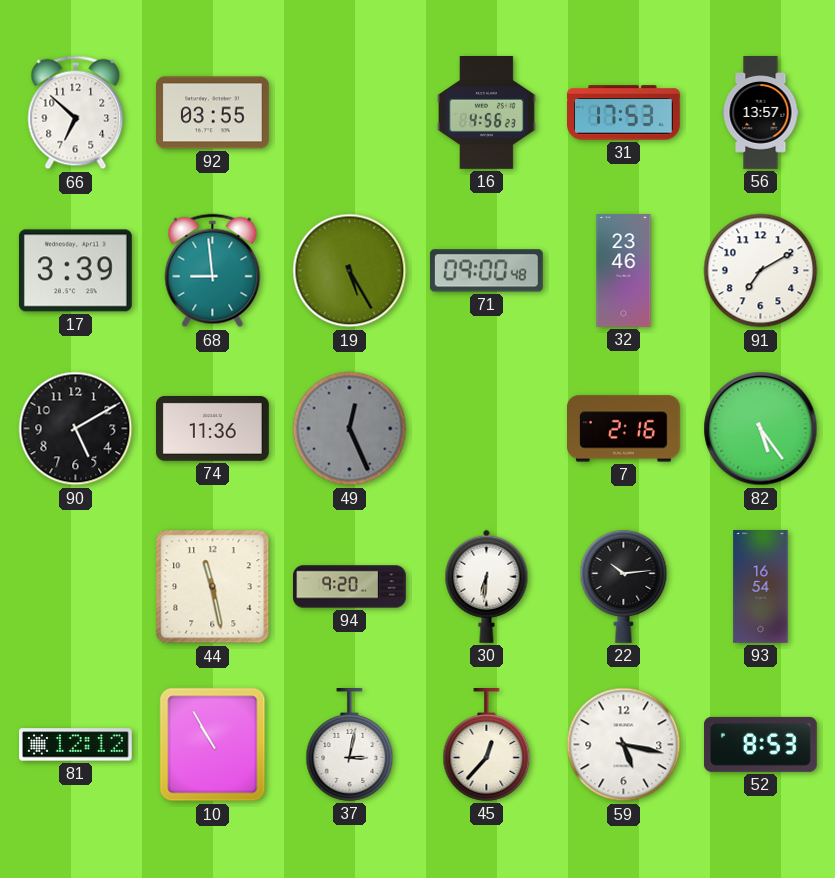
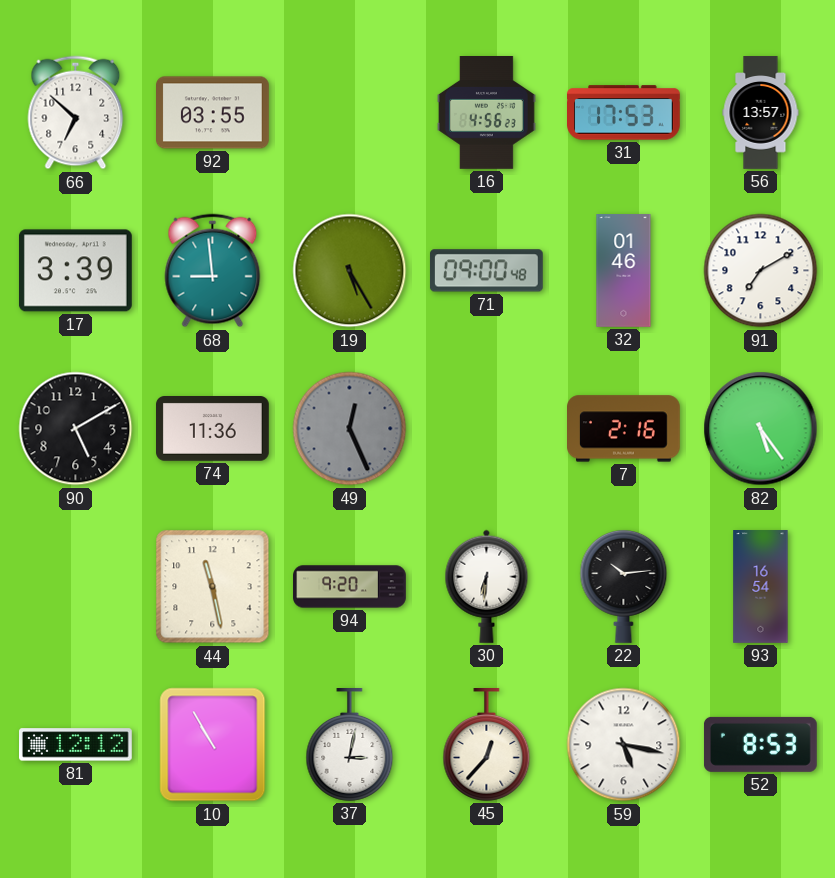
32: 23:46 -> 01:46 (624, 271)
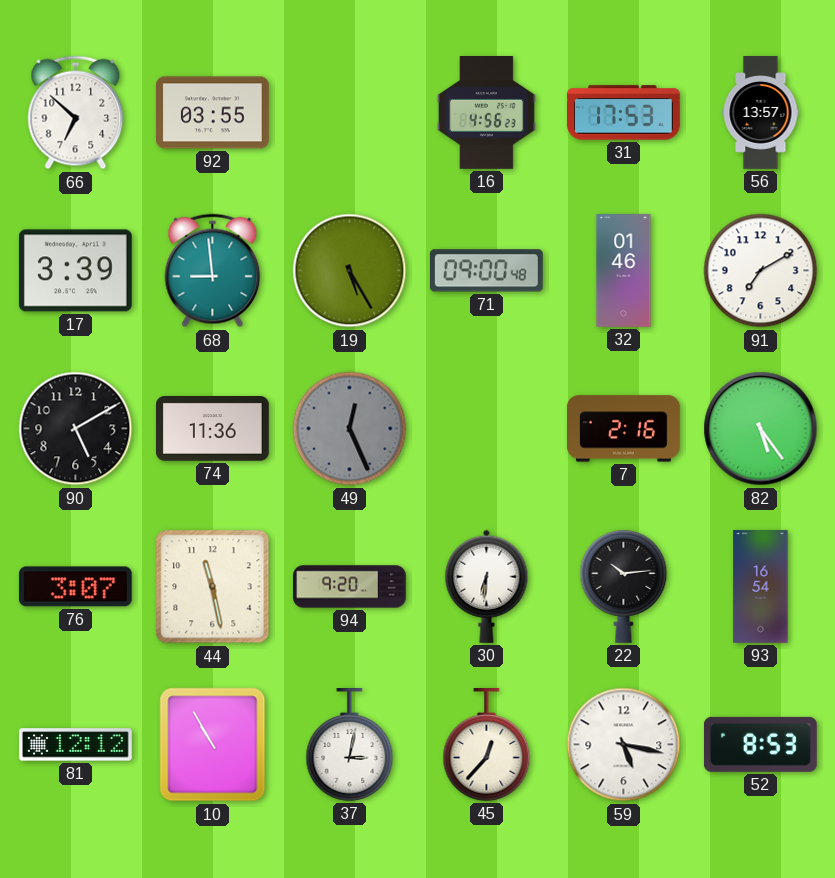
76: none -> 3:07 (75, 587)
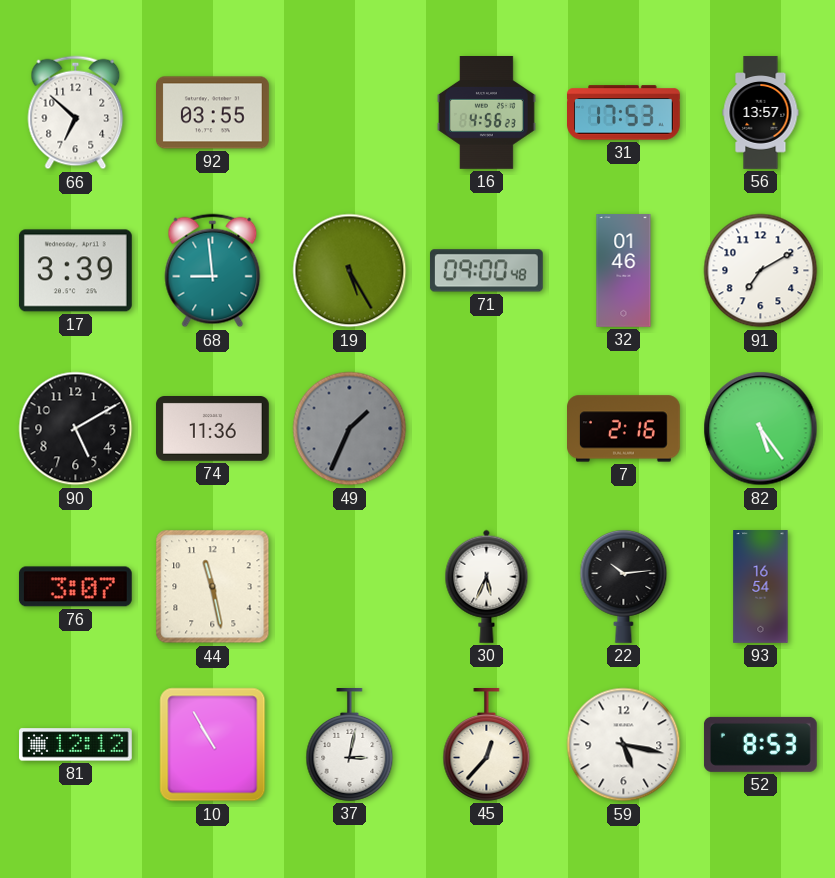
49: 12:26 -> 1:34 (350, 429)
94: 9:20 -> none (350, 587)
30: 6:31 -> 5:34 (487, 586)
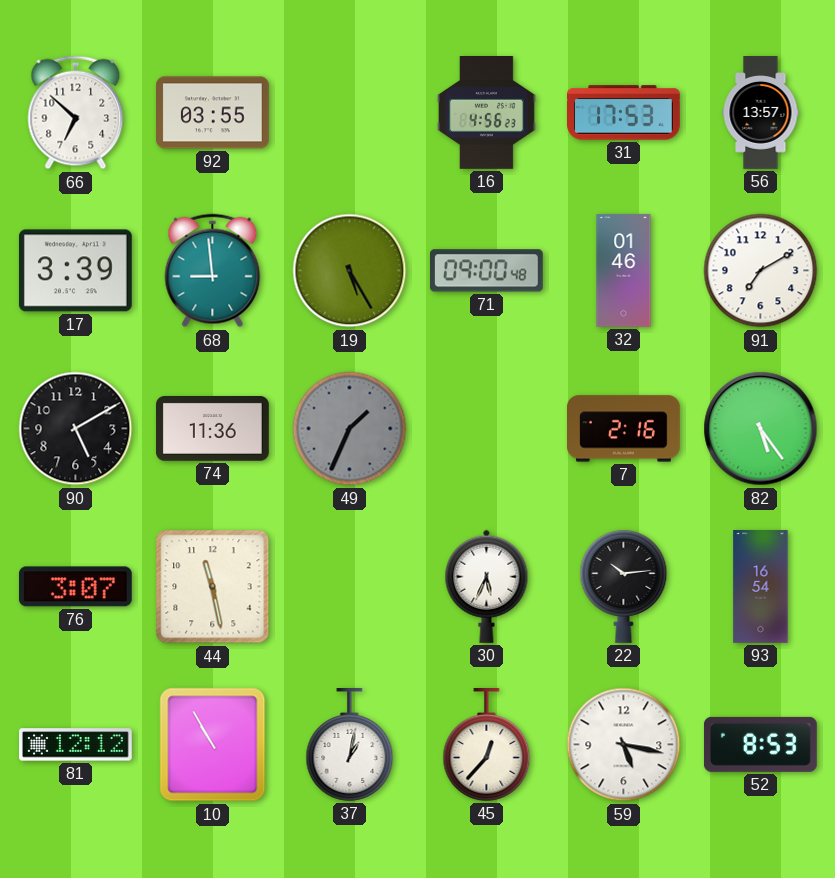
37: 3:02 -> 1:02 (350, 745)
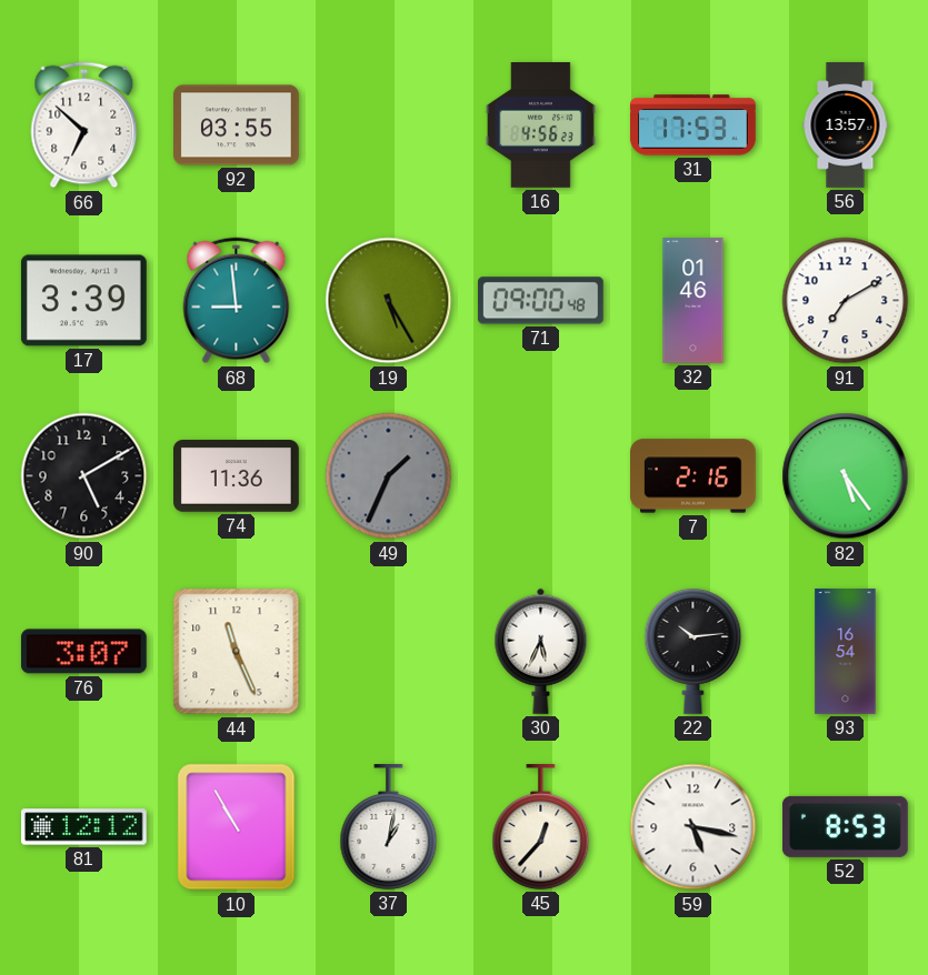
44: 11:28 -> 11:26 (237, 652)
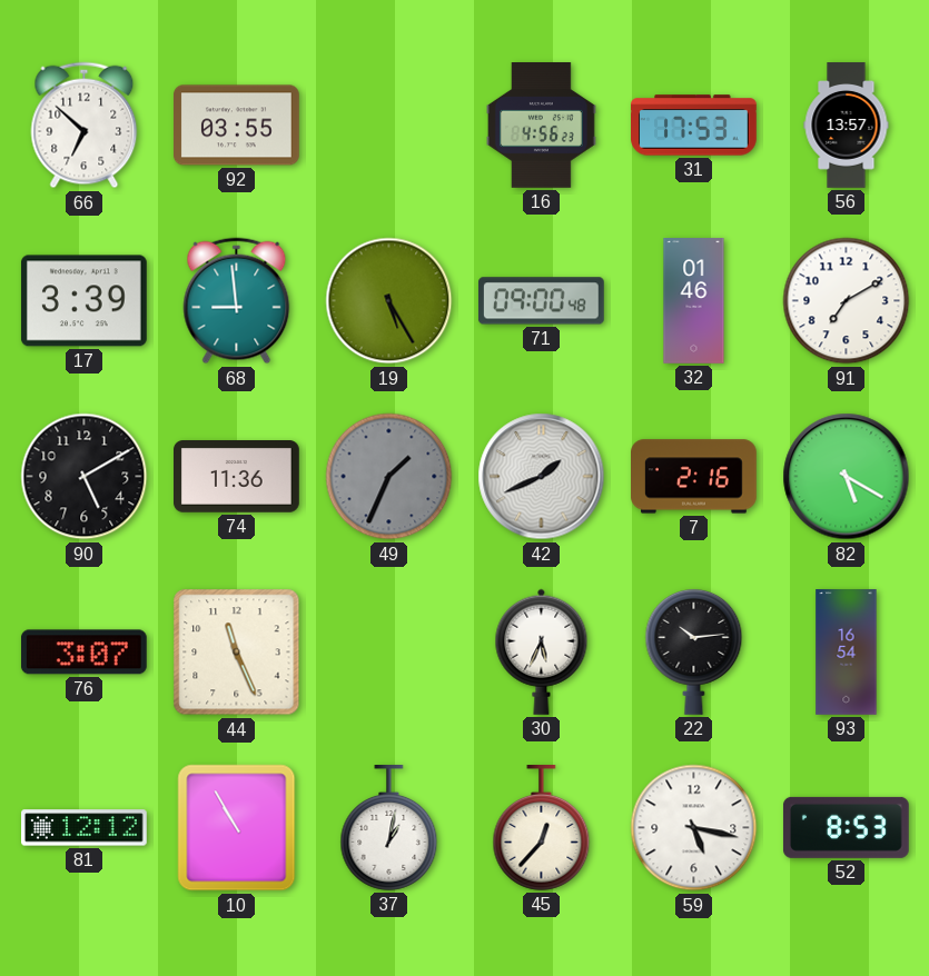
42: none -> 1:41 (542, 477)
82: 5:24 -> 5:20 (847, 477)
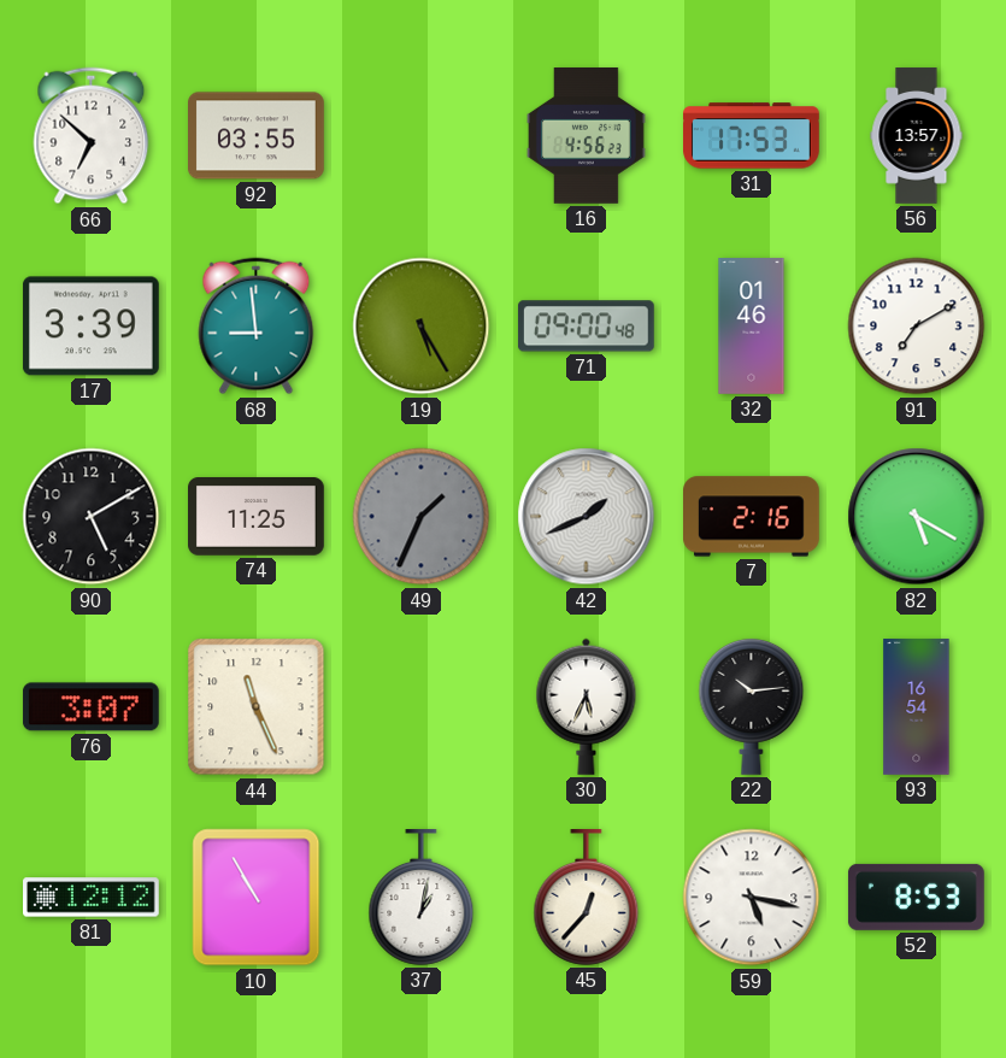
74: 11:36 -> 11:25 (257, 517)
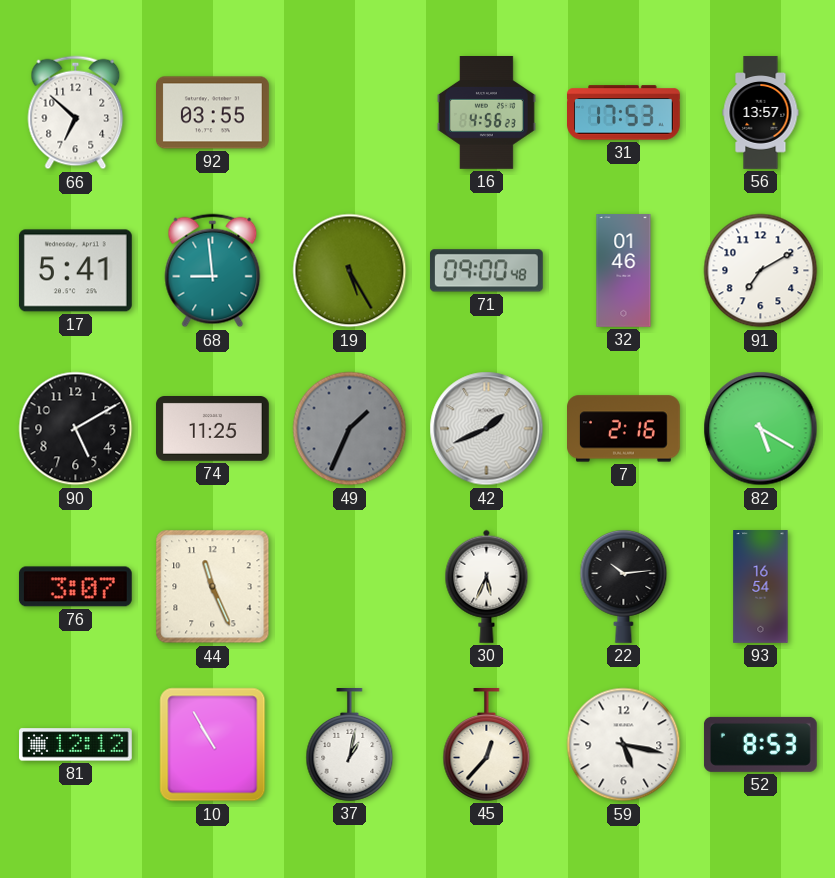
17: 3:39 -> 5:41 (75, 271)
